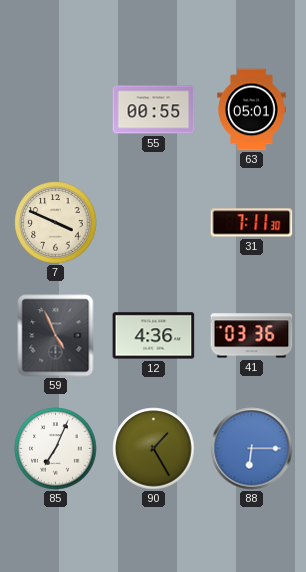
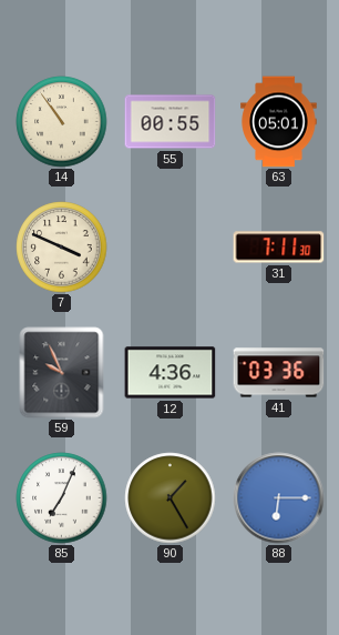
14: none -> 10:54 (62, 122)
59: 4:56 -> 9:56 (62, 373)
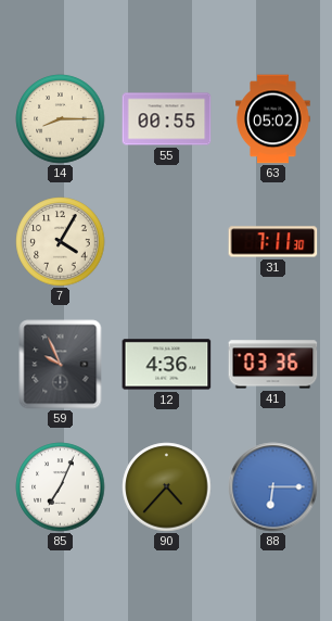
14: 10:54 -> 8:15 (61, 119)
63: 05:01 -> 05:02 (273, 119)
7: 3:49 -> 4:05 (61, 242)
90: 1:25 -> 4:37 (167, 487)
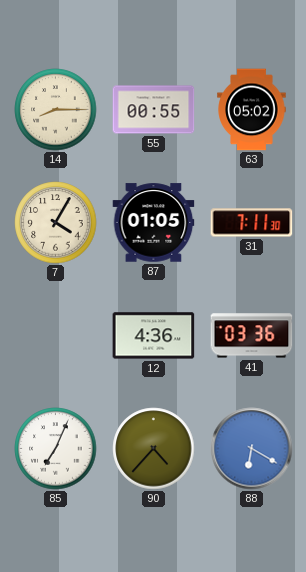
87: none -> 01:05 (154, 223)
59: 9:56 -> none (61, 365)
88: 6:15 -> 6:20 (252, 449)
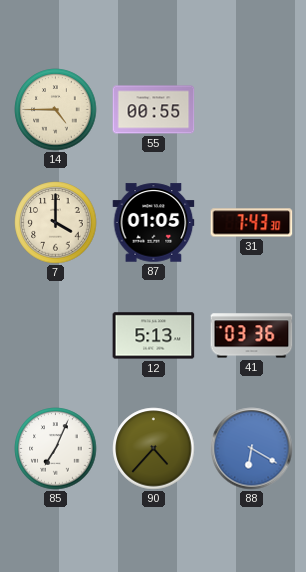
14: 8:15 -> 4:45 (56, 110)
63: 05:02 -> none (252, 110)
7: 4:05 -> 4:00 (56, 223)
31: 7:11 -> 7:43 (252, 223)
12: 4:36 -> 5:13 (154, 336)
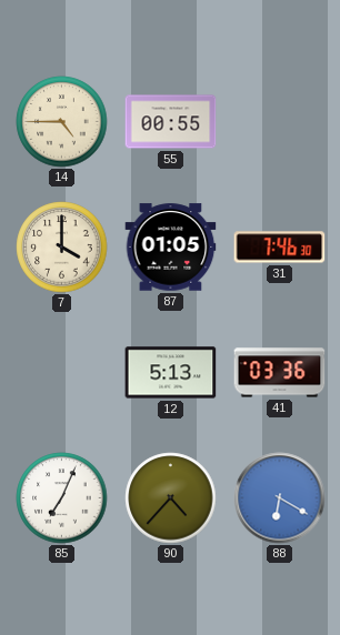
31: 7:43 -> 7:46 (280, 248)
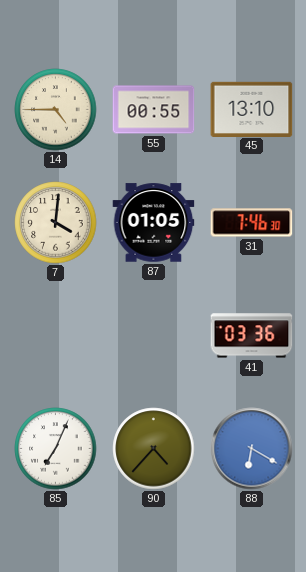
45: none -> 13:10 (252, 109)
7: 4:00 -> 4:01 (56, 223)
12: 5:13 -> none (171, 373)
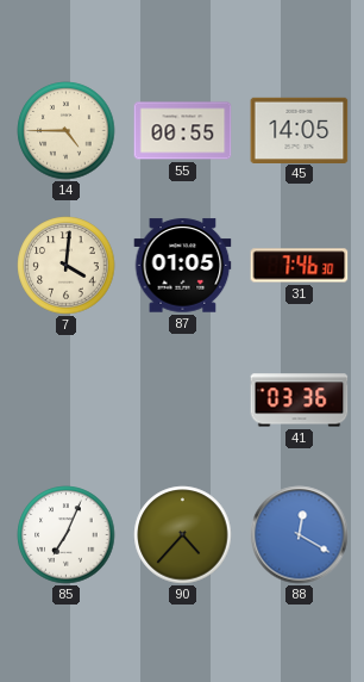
45: 13:10 -> 14:05 (300, 130)
88: 6:20 -> 12:20 (300, 535)
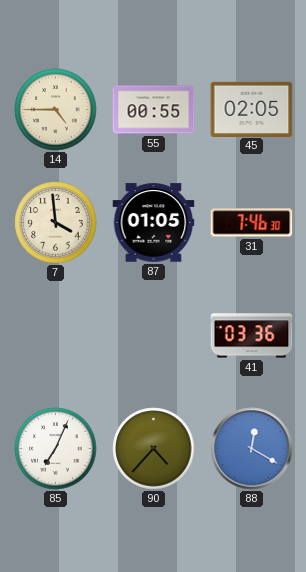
45: 14:05 -> 02:05 (252, 109)
7: 4:01 -> 3:59 (56, 223)
